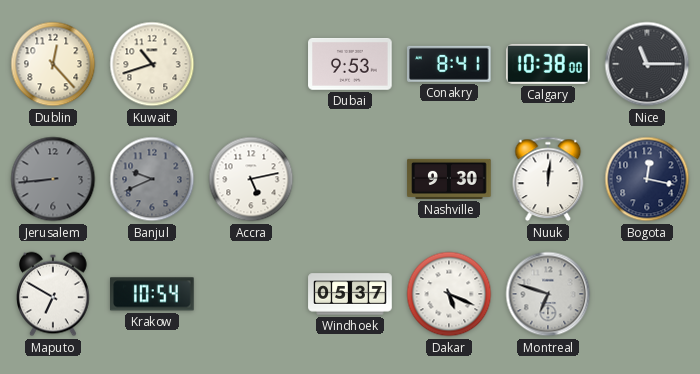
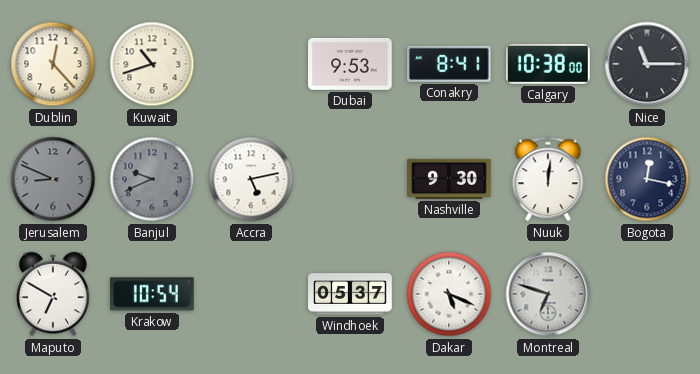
Jerusalem: 8:44 -> 8:49 (53, 179)
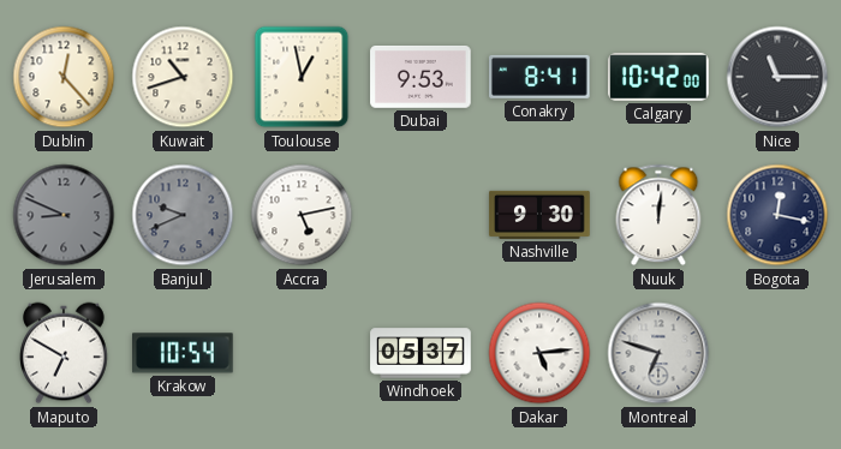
Toulouse: none -> 12:58 (302, 77)
Calgary: 10:38 -> 10:42 (660, 77)
Dakar: 5:19 -> 5:14 (539, 353)
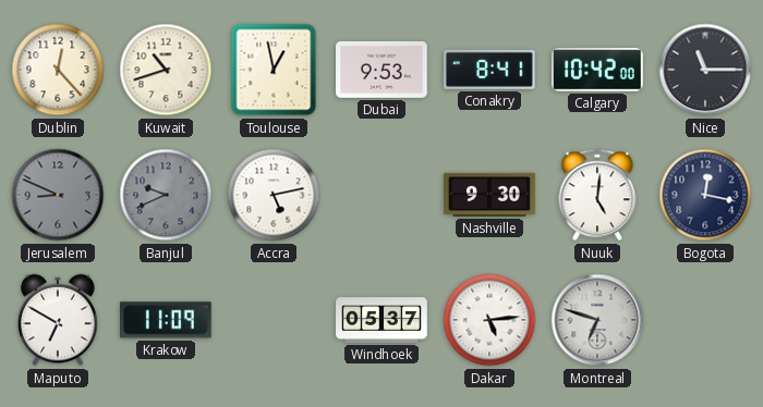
Nuuk: 12:01 -> 5:01 (597, 195)
Krakow: 10:54 -> 11:09 (167, 320)
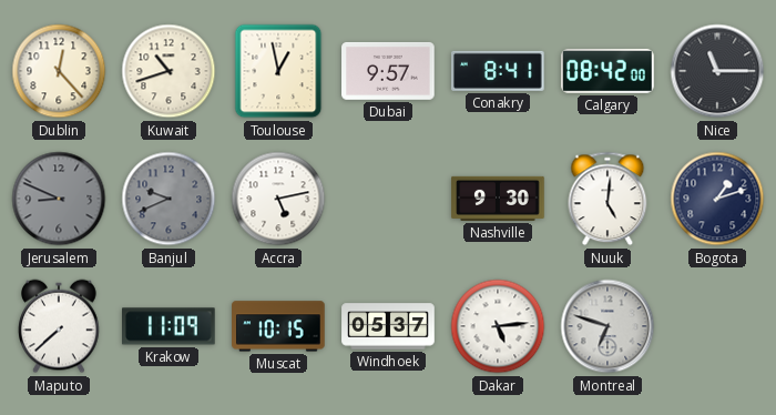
Dubai: 9:53 -> 9:57 (388, 71)
Calgary: 10:42 -> 08:42 (609, 71)
Bogota: 12:17 -> 1:12 (717, 199)
Maputo: 6:50 -> 7:38 (59, 326)
Muscat: none -> 10:15 (278, 326)
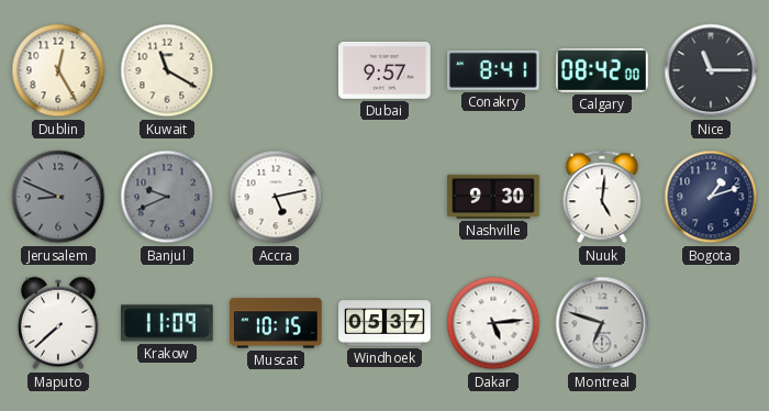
Dublin: 12:23 -> 12:25 (58, 70)
Kuwait: 10:42 -> 11:20 (167, 70)
Toulouse: 12:58 -> none (278, 71)
